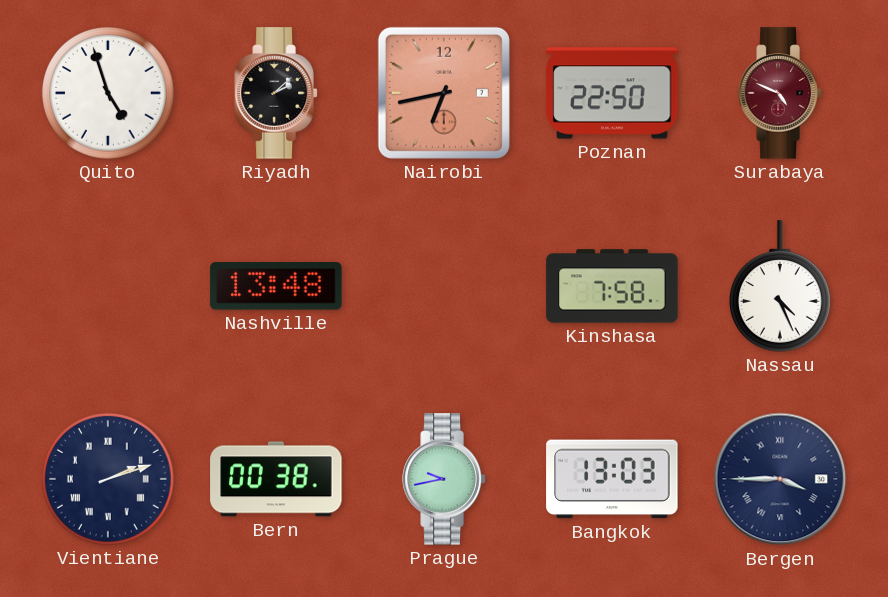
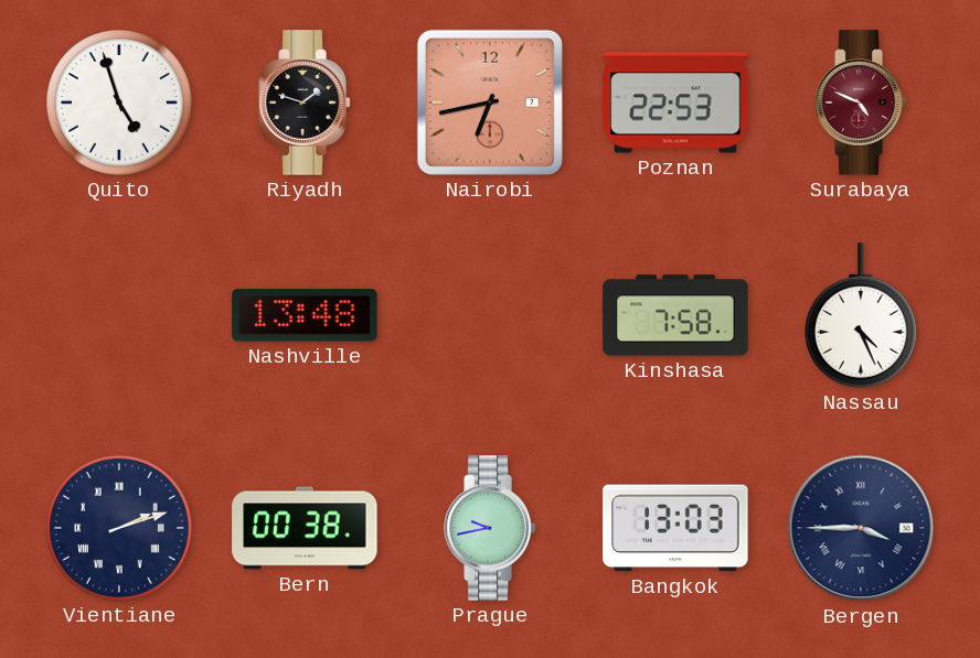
Riyadh: 2:08 -> 1:48 (305, 103)
Poznan: 22:50 -> 22:53 (675, 103)
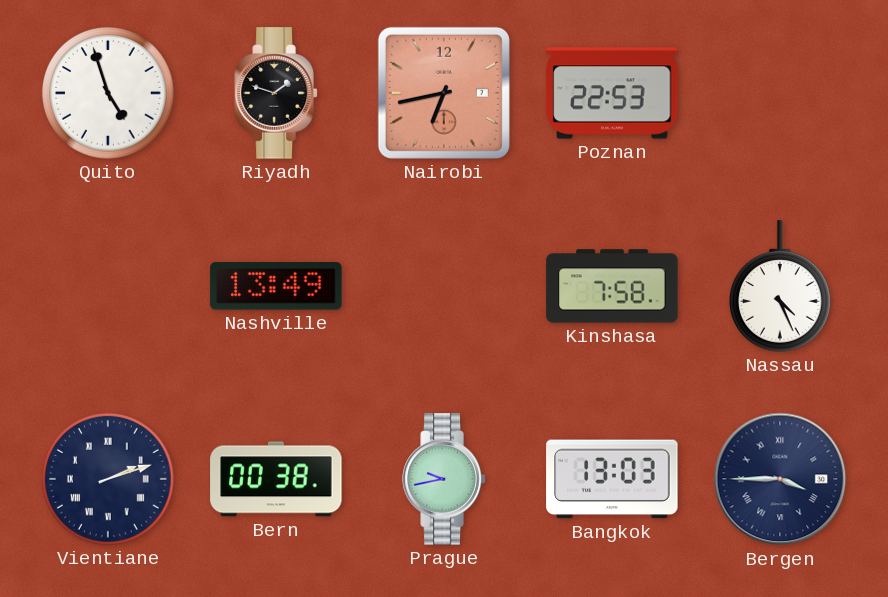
Surabaya: 4:49 -> none (861, 103)
Nashville: 13:48 -> 13:49 (276, 286)
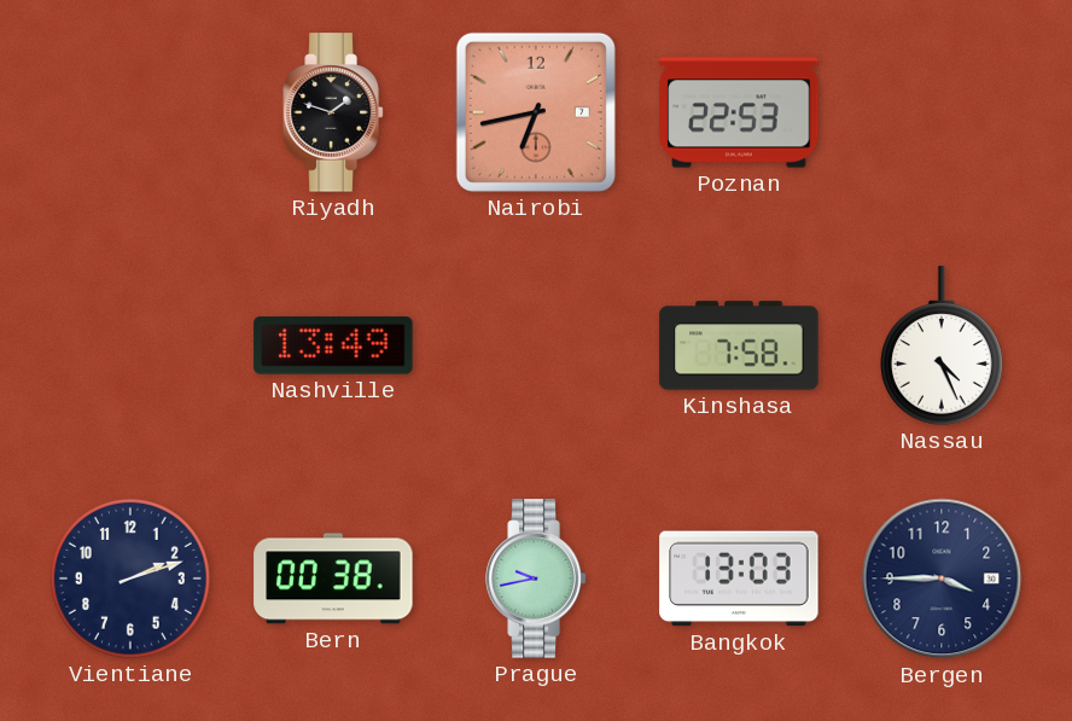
Quito: 4:57 -> none (109, 94)
Vientiane numerals: Roman -> Arabic (132, 580)
Bergen numerals: Roman -> Arabic (942, 578)
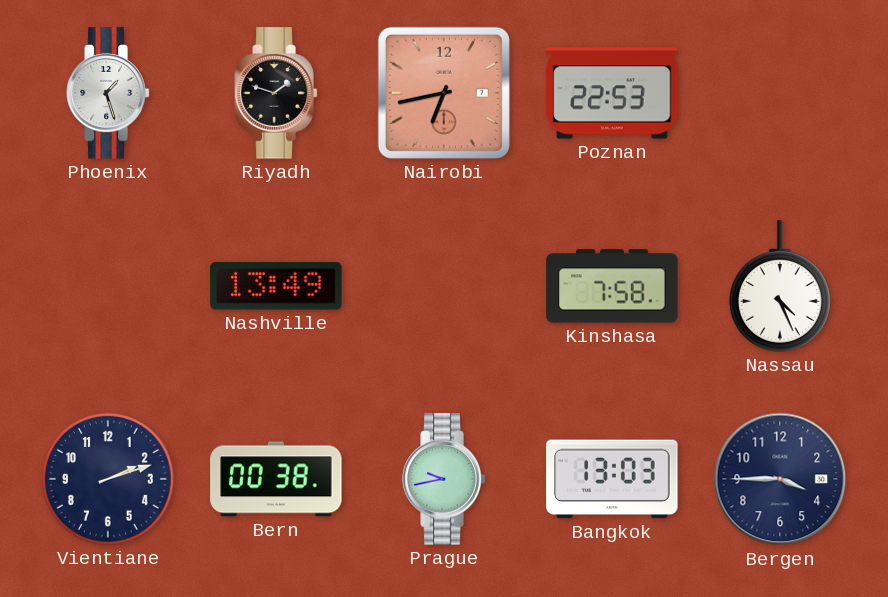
Phoenix: none -> 1:27 (108, 93)
